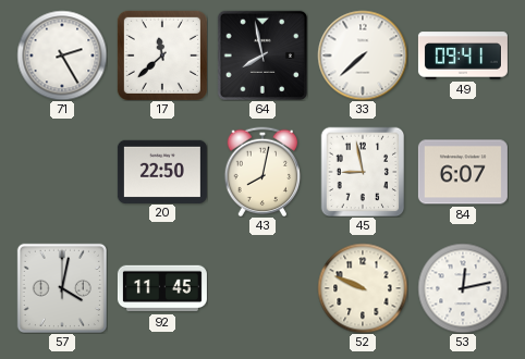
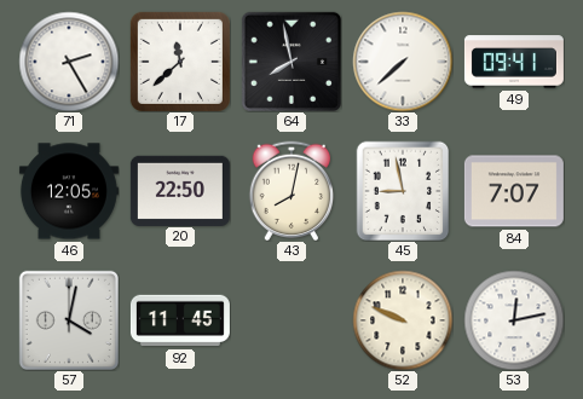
46: none -> 12:05 (69, 191)
84: 6:07 -> 7:07 (514, 191)
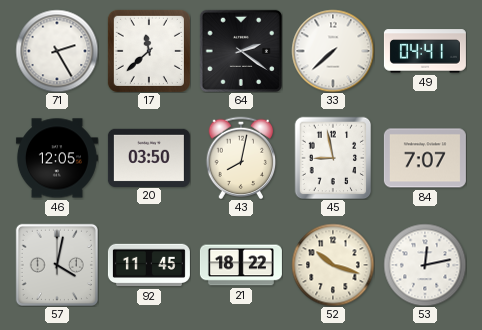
64: 7:58 -> 2:21 (241, 51)
49: 09:41 -> 04:41 (425, 51)
20: 22:50 -> 03:50 (149, 157)
21: none -> 18:22 (241, 265)
52: 9:49 -> 10:18 (333, 265)
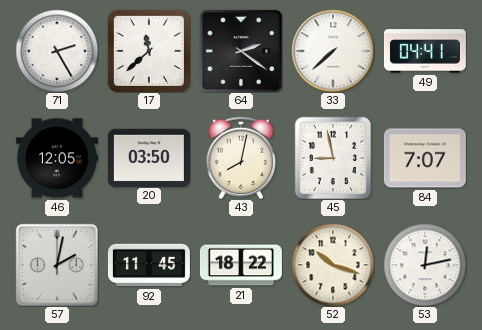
57: 4:02 -> 2:02 (57, 265)
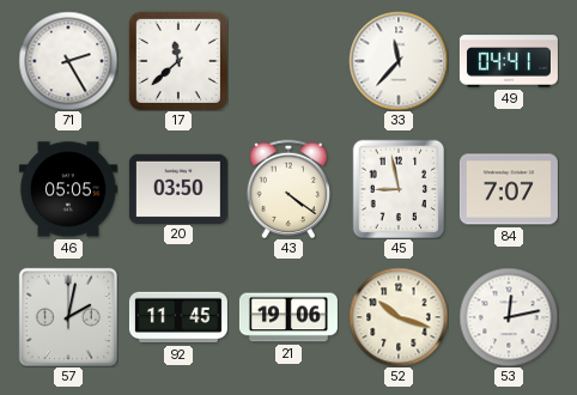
64: 2:21 -> none (241, 51)
33: 7:38 -> 11:37 (399, 61)
46: 12:05 -> 05:05 (68, 189)
43: 8:02 -> 4:21 (288, 189)
21: 18:22 -> 19:06 (288, 317)
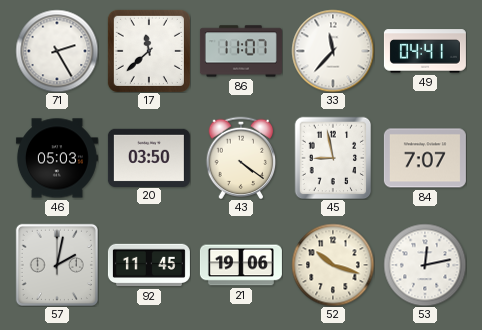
86: none -> 11:07 (241, 51)
46: 05:05 -> 05:03 (57, 158)
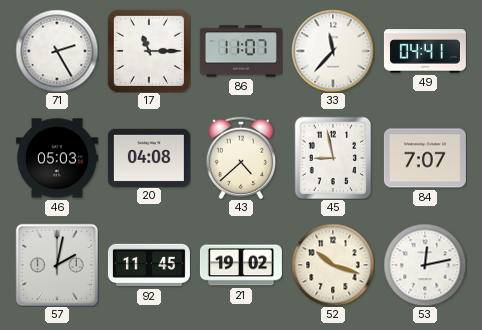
17: 11:38 -> 11:15 (149, 51)
20: 03:50 -> 04:08 (149, 157)
43: 4:21 -> 4:38 (241, 158)
21: 19:06 -> 19:02 (241, 265)
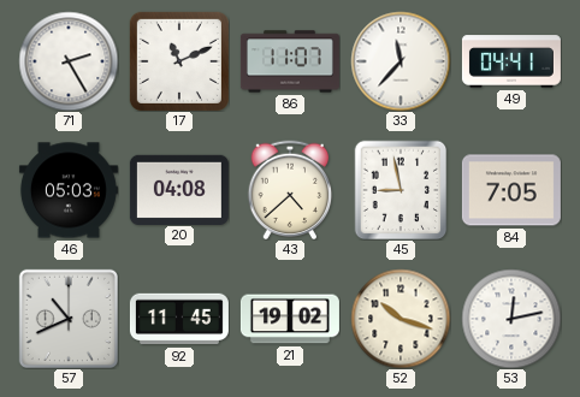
17: 11:15 -> 11:11 (179, 61)
84: 7:07 -> 7:05 (511, 190)
57: 2:02 -> 10:41 (69, 319)
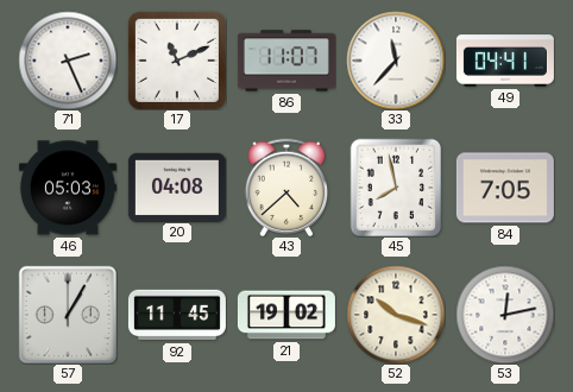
71: 2:25 -> 2:26 (68, 61)
45: 8:58 -> 7:58 (396, 188)
57: 10:41 -> 1:05 (68, 315)
